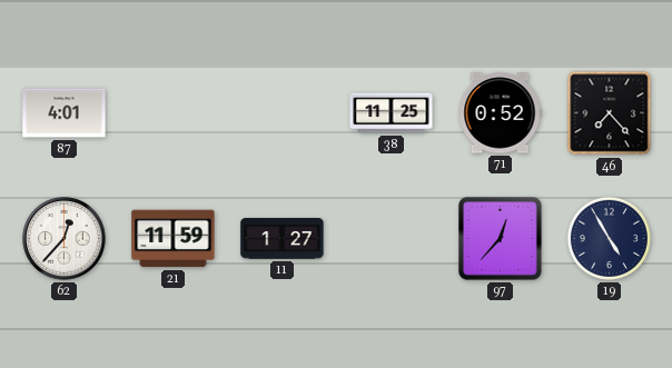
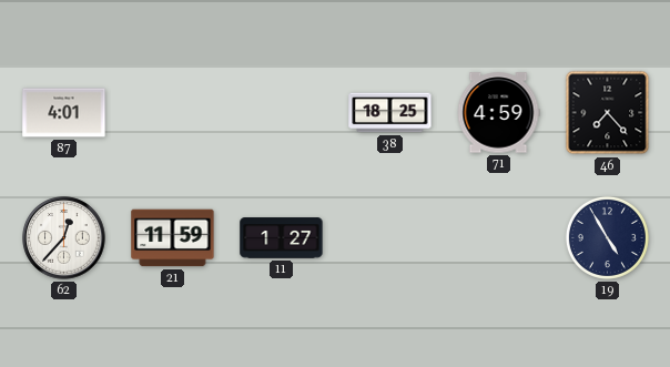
38: 11:25 -> 18:25 (390, 113)
71: 0:52 -> 4:59 (498, 113)
97: 12:37 -> none (501, 239)
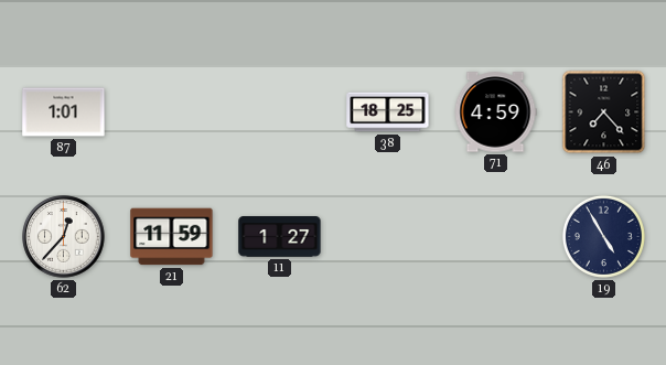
87: 4:01 -> 1:01 (64, 112)
